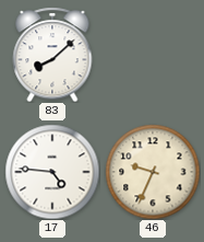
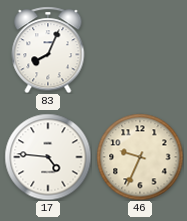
83: 8:08 -> 8:04 (48, 50)
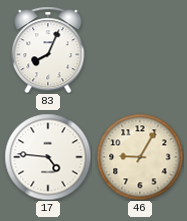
46: 9:34 -> 9:05 (140, 157)
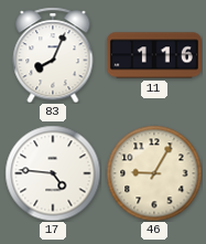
11: none -> 1:16 (154, 55)
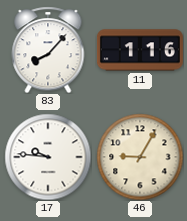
83: 8:04 -> 8:07 (48, 50)
17: 4:46 -> 9:46 (48, 157)
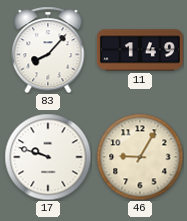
11: 1:16 -> 1:49 (140, 50)
17: 9:46 -> 9:48 (48, 157)
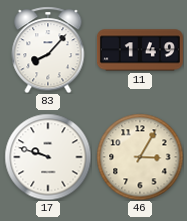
46: 9:05 -> 3:05 (140, 157)
